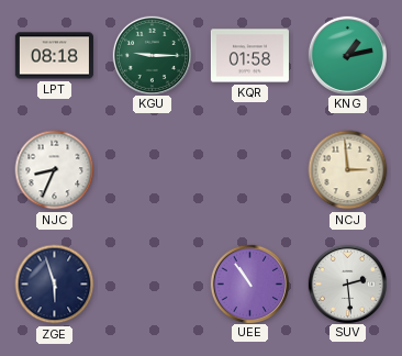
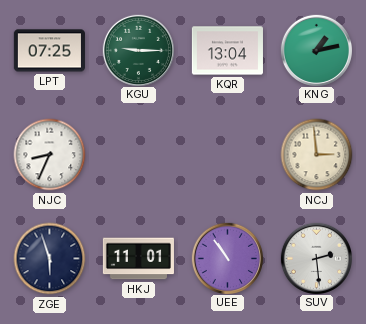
LPT: 08:18 -> 07:25 (49, 51)
KQR: 01:58 -> 13:04 (227, 51)
HKJ: none -> 11:01 (138, 259)
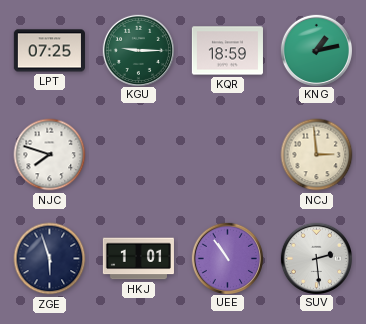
KQR: 13:04 -> 18:59 (227, 51)
NJC: 8:34 -> 7:48 (50, 155)
HKJ: 11:01 -> 1:01 (138, 259)
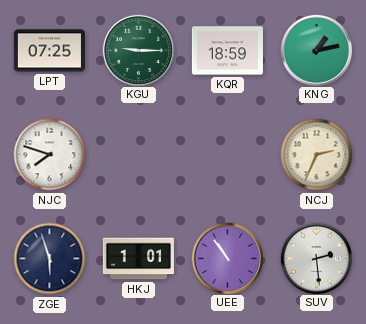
NCJ: 2:59 -> 2:34 (317, 155)
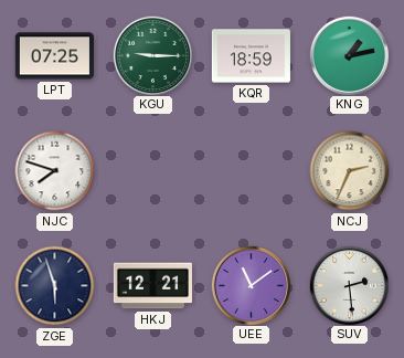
HKJ: 1:01 -> 12:21 (152, 286)
UEE: 10:54 -> 11:09 (251, 285)
